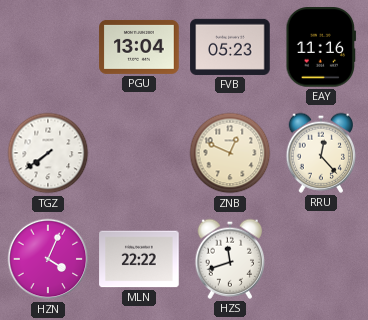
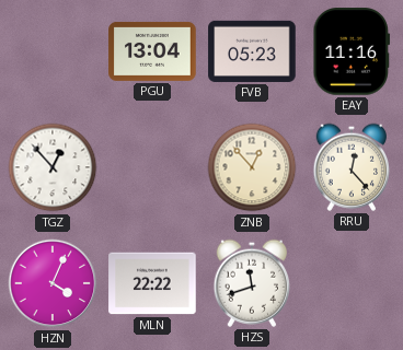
TGZ: 7:39 -> 12:53 (53, 167)
ZNB: 12:49 -> 12:53 (252, 167)
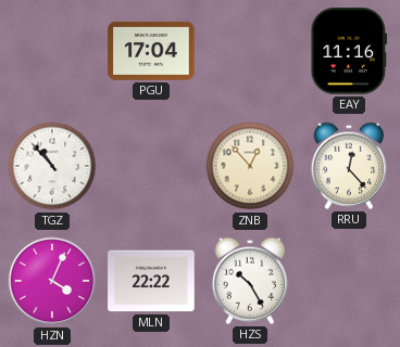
PGU: 13:04 -> 17:04 (151, 51)
FVB: 05:23 -> none (252, 51)
TGZ: 12:53 -> 10:53 (52, 166)
HZS: 11:42 -> 10:25 (249, 281)
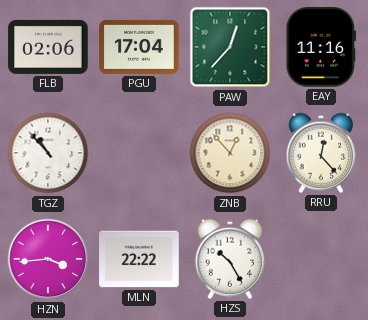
FLB: none -> 02:06 (48, 47)
PAW: none -> 12:37 (230, 47)
HZN: 4:04 -> 3:44 (48, 259)
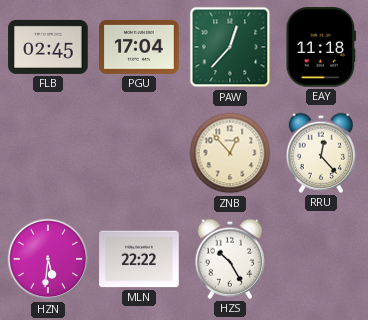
FLB: 02:06 -> 02:45 (48, 47)
EAY: 11:16 -> 11:18 (321, 47)
TGZ: 10:53 -> none (48, 153)
HZN: 3:44 -> 5:31 (48, 259)
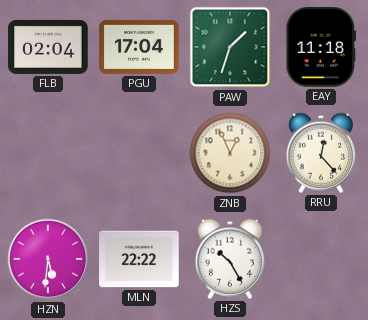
FLB: 02:45 -> 02:04 (48, 47)
PAW: 12:37 -> 1:33 (230, 47)
ZNB: 12:53 -> 12:56 (230, 153)
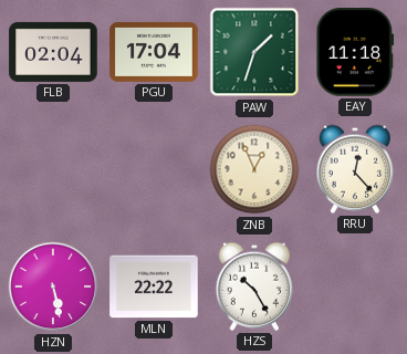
HZN: 5:31 -> 5:28 (53, 287)
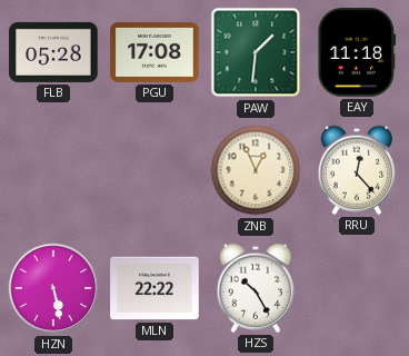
FLB: 02:04 -> 05:28 (53, 52)
PGU: 17:04 -> 17:08 (154, 52)
PAW: 1:33 -> 1:31 (256, 52)
